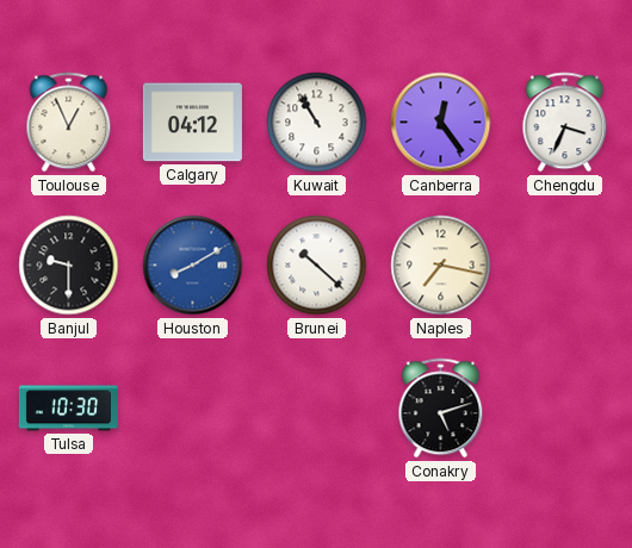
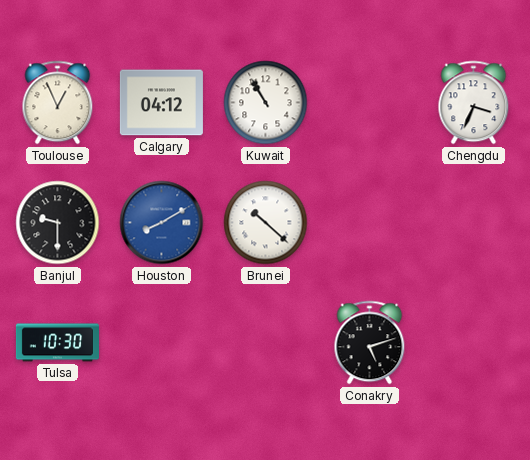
Canberra: 12:24 -> none (441, 123)
Naples: 7:17 -> none (441, 266)
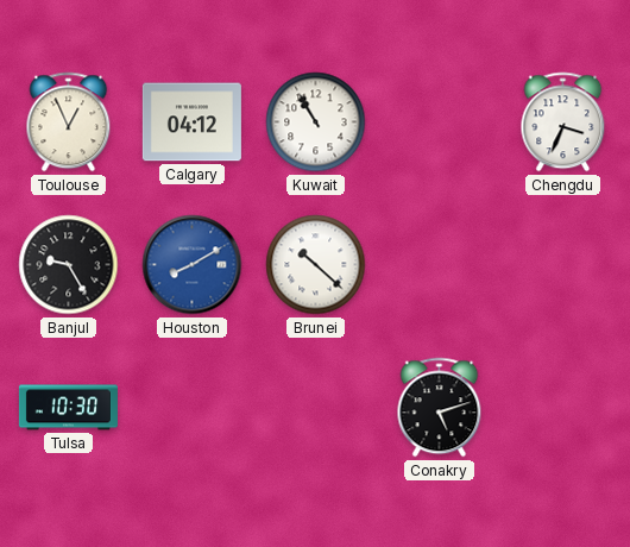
Banjul: 9:30 -> 9:25 (69, 265)
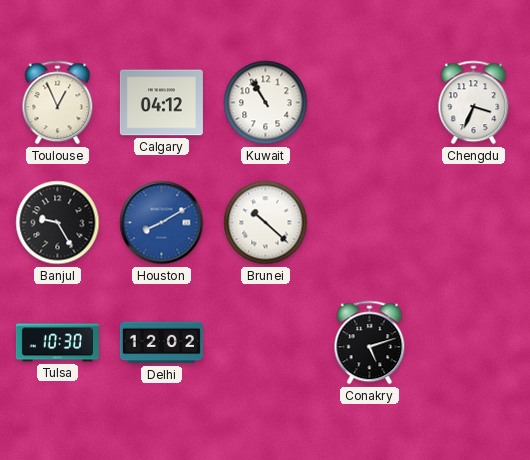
Delhi: none -> 12:02 (161, 343)
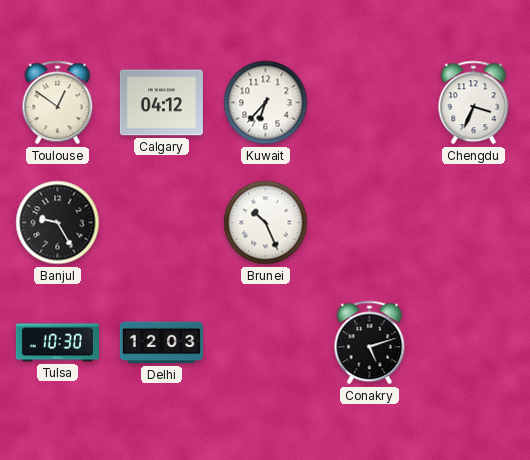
Toulouse: 12:56 -> 12:51 (58, 103)
Kuwait: 10:55 -> 6:37 (266, 103)
Houston: 8:10 -> none (162, 223)
Brunei: 10:22 -> 10:26 (266, 223)
Delhi: 12:02 -> 12:03 (161, 343)
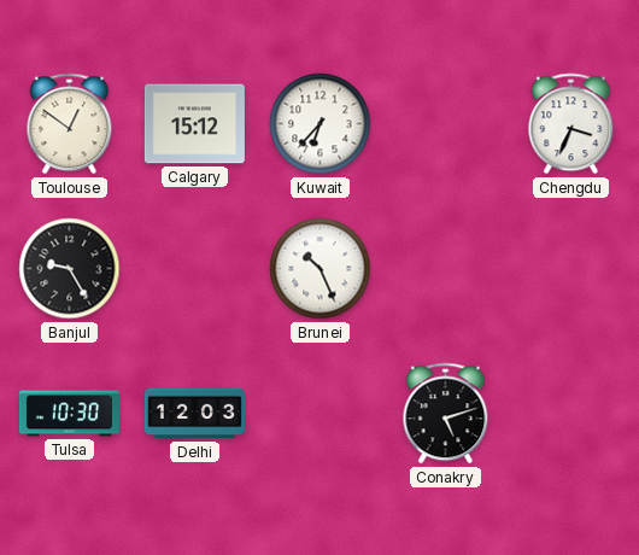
Calgary: 04:12 -> 15:12 (194, 124)
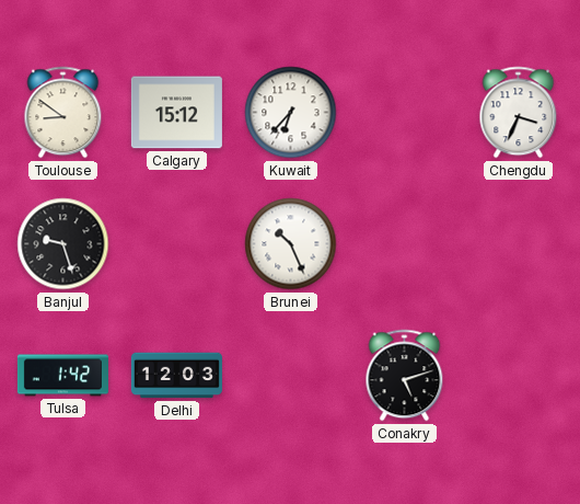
Toulouse: 12:51 -> 8:51 (63, 113)
Banjul: 9:25 -> 9:27 (63, 244)
Tulsa: 10:30 -> 1:42 (62, 376)
